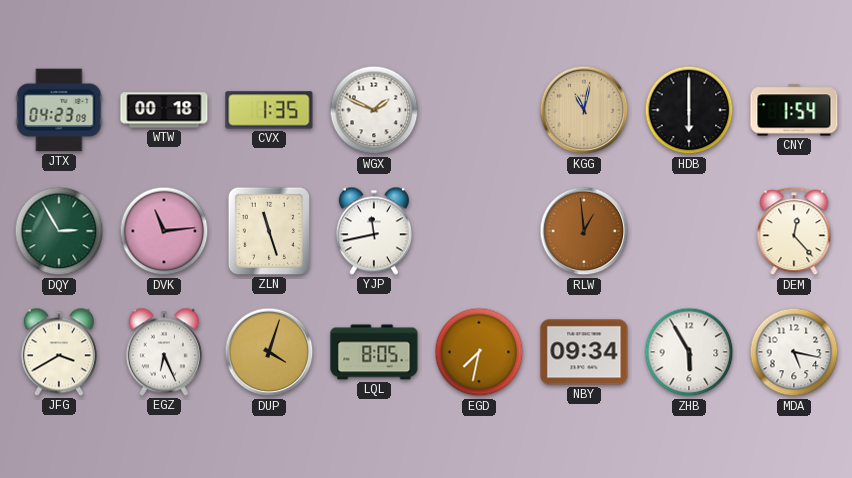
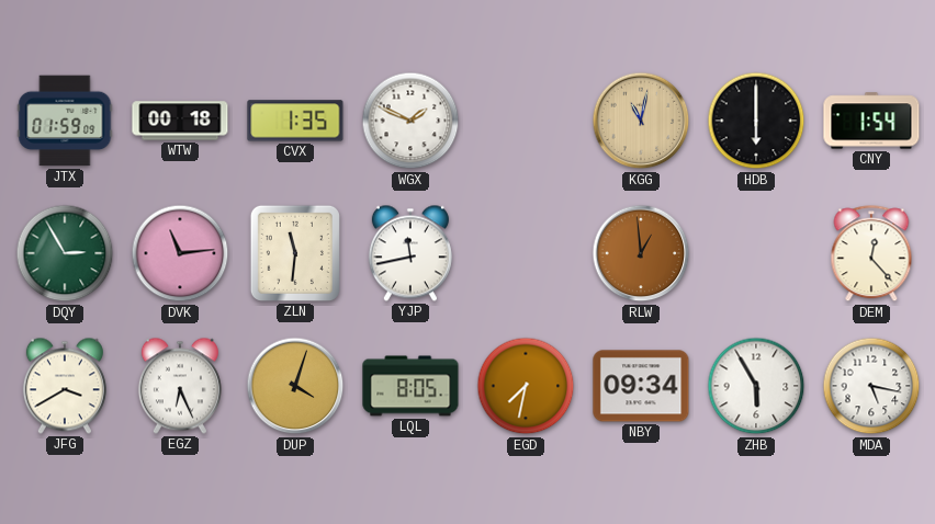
JTX: 04:23 -> 01:59 (65, 121)
ZLN: 11:27 -> 11:31 (295, 253)
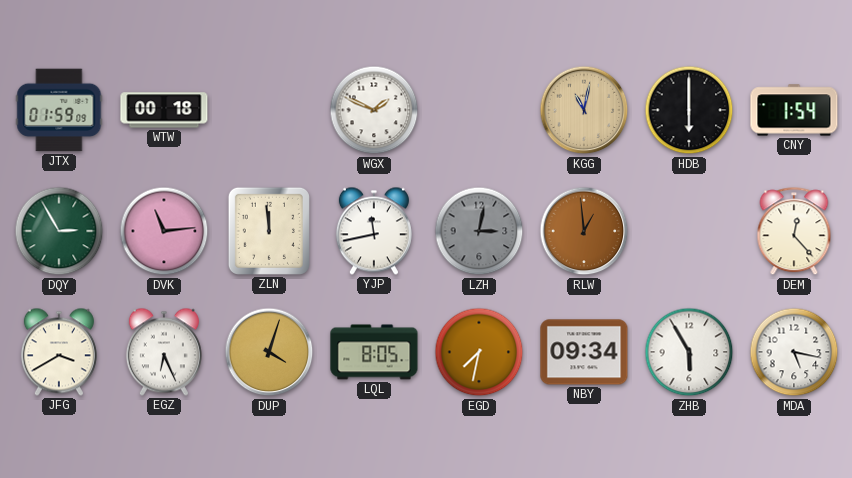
CVX: 1:35 -> none (295, 121)
ZLN: 11:31 -> 11:59 (269, 231)
LZH: none -> 3:02 (479, 231)
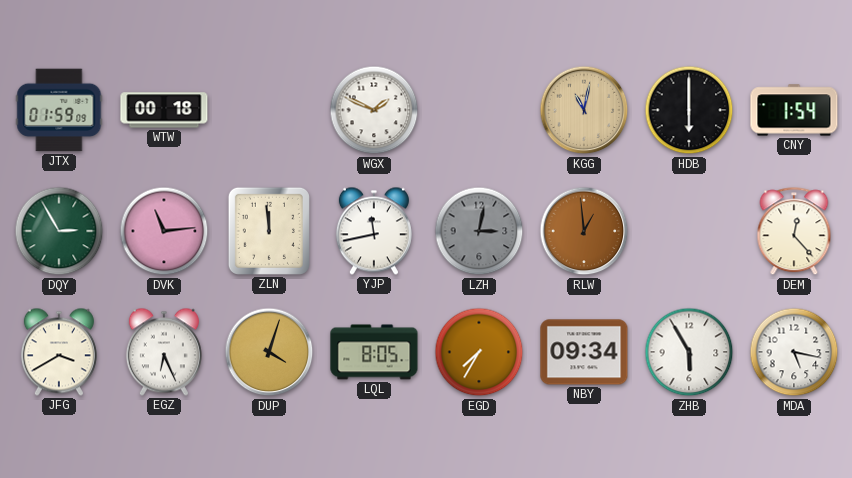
EGD: 7:32 -> 7:35 (479, 352)
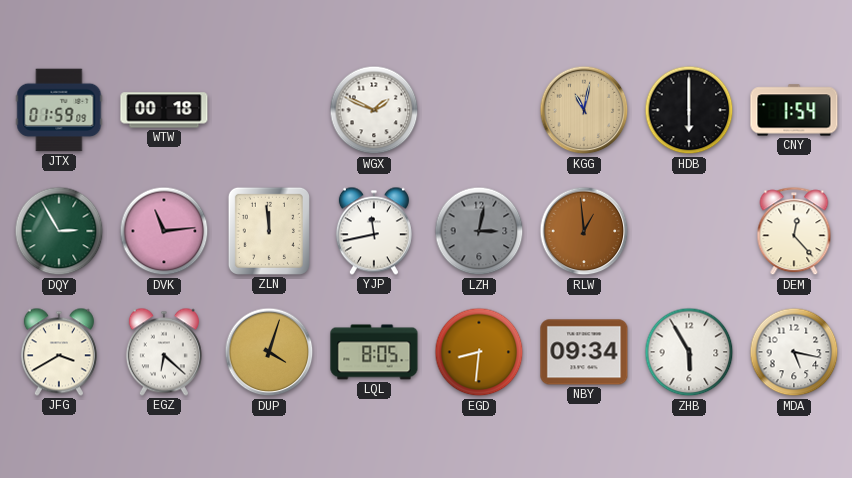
EGZ: 6:26 -> 6:22 (164, 352)
EGD: 7:35 -> 8:31 (479, 352)
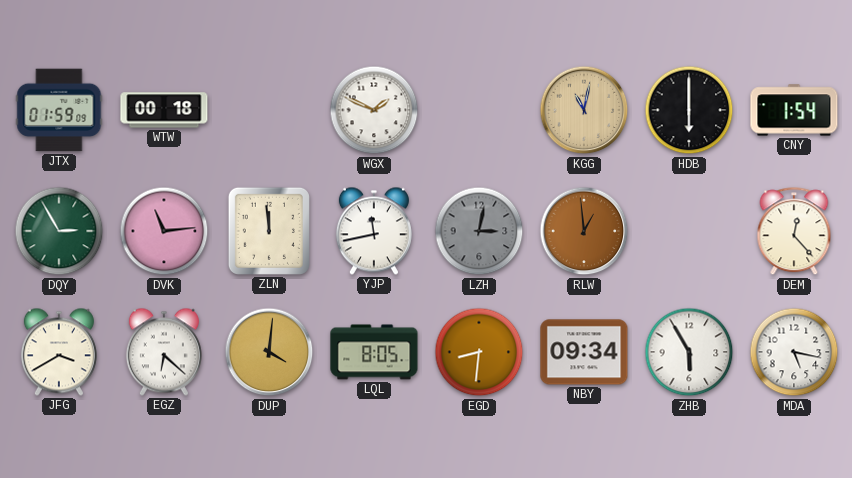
DUP: 4:03 -> 4:01 (269, 352)
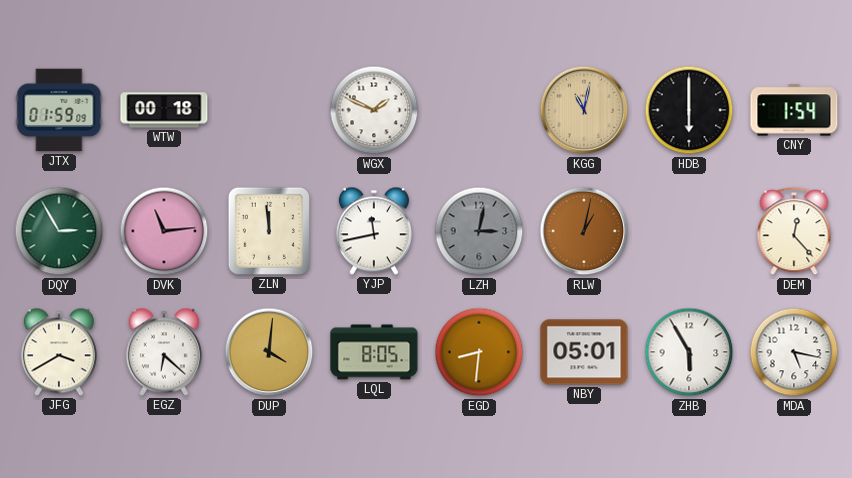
RLW: 12:59 -> 1:02 (584, 231)
NBY: 09:34 -> 05:01 (584, 352)
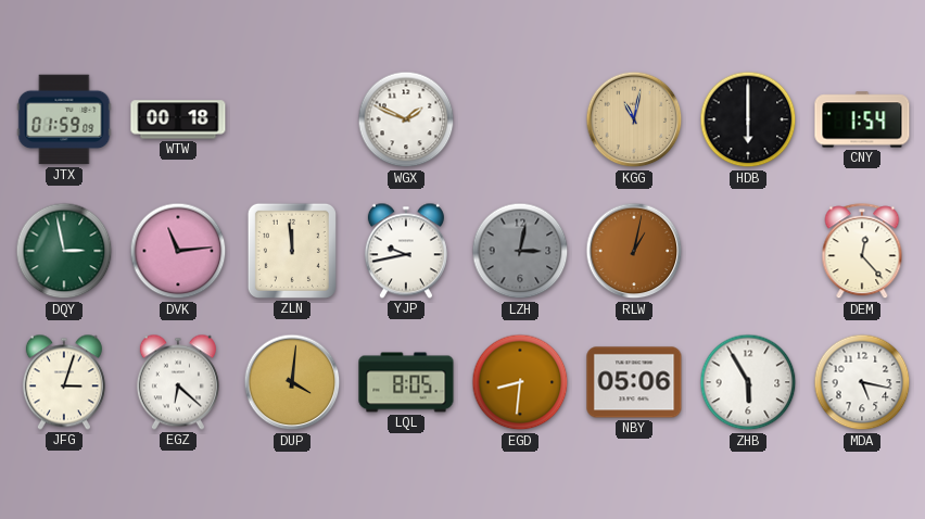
DQY: 2:55 -> 2:58 (64, 251)
YJP: 11:43 -> 9:43 (406, 251)
JFG: 3:40 -> 3:03 (64, 382)
NBY: 05:01 -> 05:06 (634, 382)
